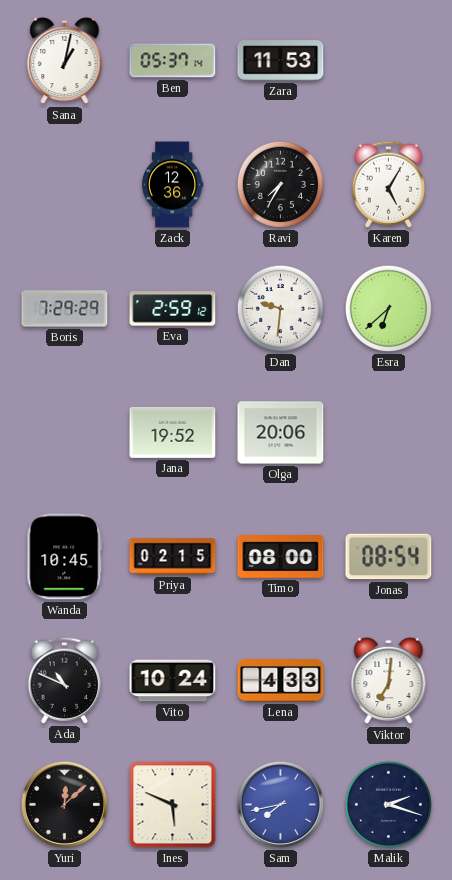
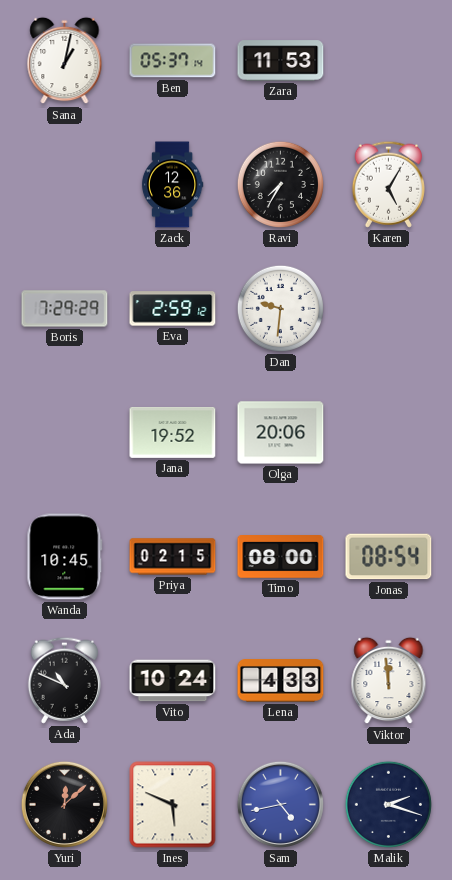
Esra: 6:38 -> none (388, 308)
Viktor: 7:01 -> 11:59 (389, 681)
Sam: 7:43 -> 4:43 (280, 804)
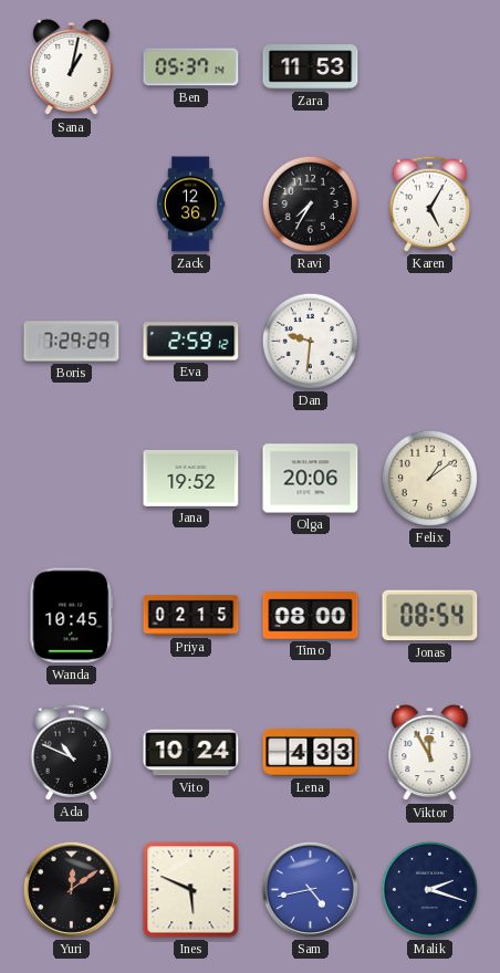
Felix: none -> 1:09 (429, 478)
Viktor: 11:59 -> 11:55 (430, 753)
Yuri: 12:08 -> 12:09 (71, 889)
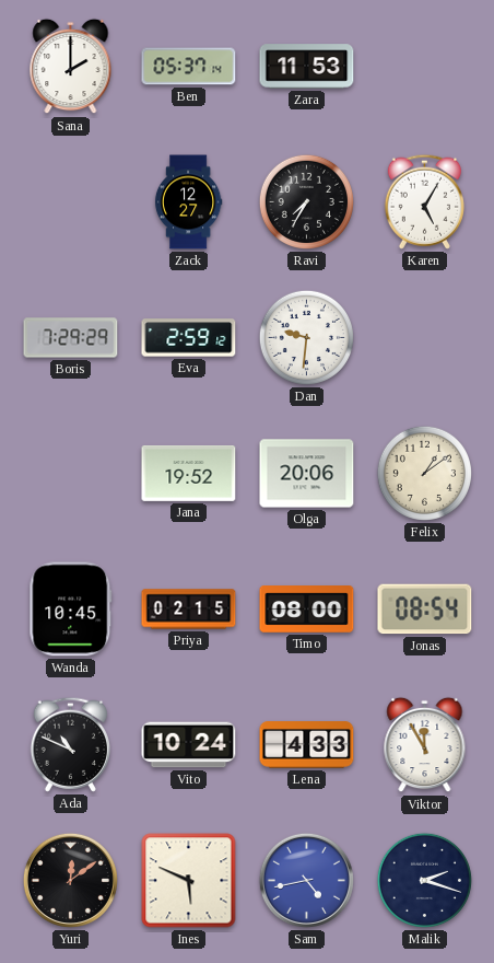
Sana: 1:02 -> 2:00 (71, 67)
Zack: 12:36 -> 12:27 (188, 202)
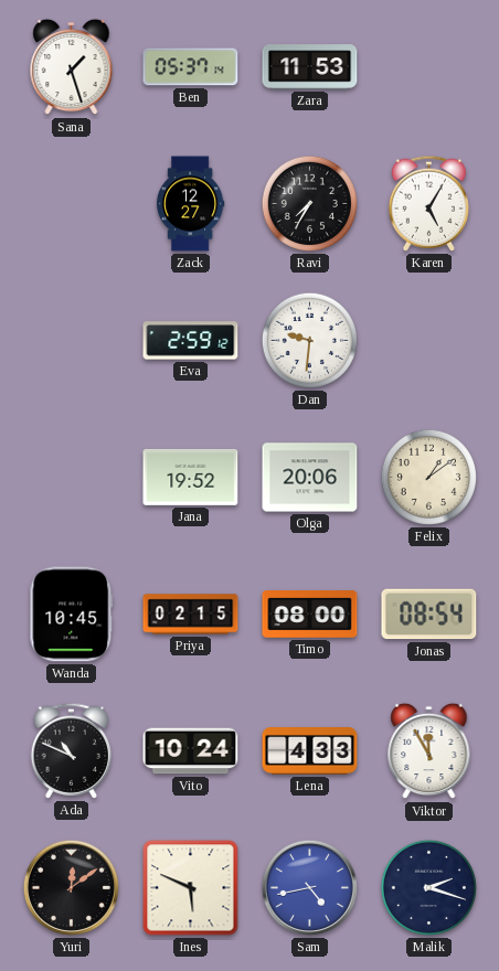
Sana: 2:00 -> 1:27 (72, 67)
Boris: 7:29 -> none (71, 338)
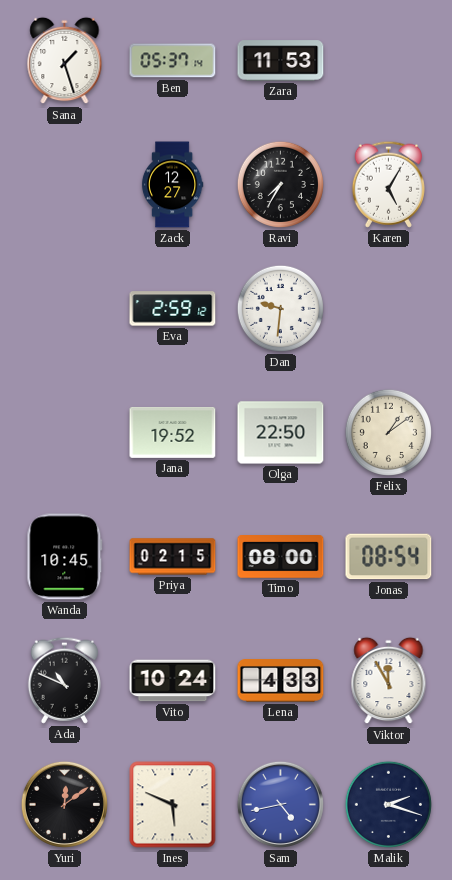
Olga: 20:06 -> 22:50 (281, 433)
